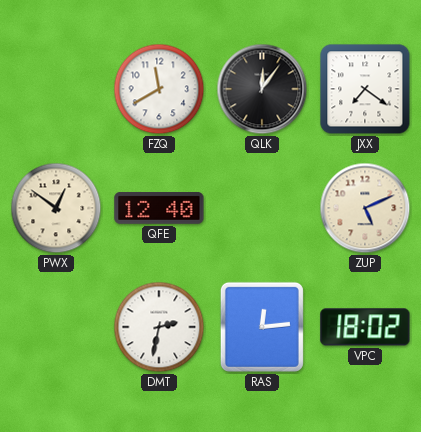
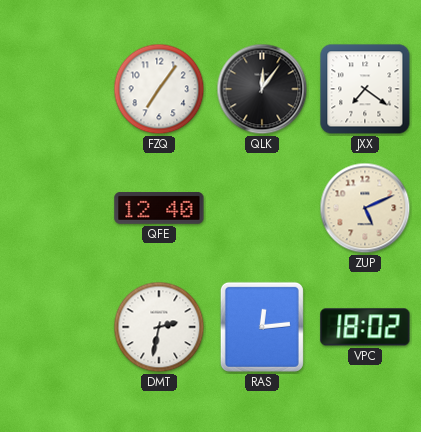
FZQ: 11:40 -> 7:06 (159, 89)
PWX: 12:51 -> none (56, 208)
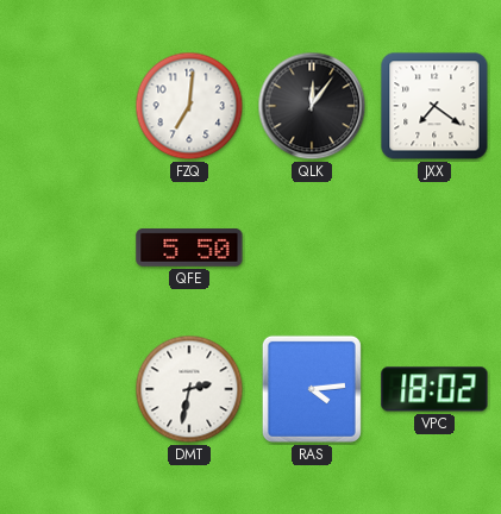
FZQ: 7:06 -> 7:01 (189, 106)
QFE: 12:40 -> 5:50 (189, 249)
ZUP: 5:11 -> none (365, 208)
RAS: 12:14 -> 4:14 (312, 389)
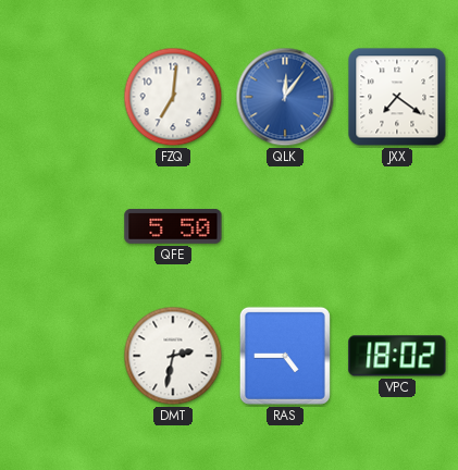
QLK dial: black -> blue (285, 97)
RAS: 4:14 -> 4:45 (285, 356)
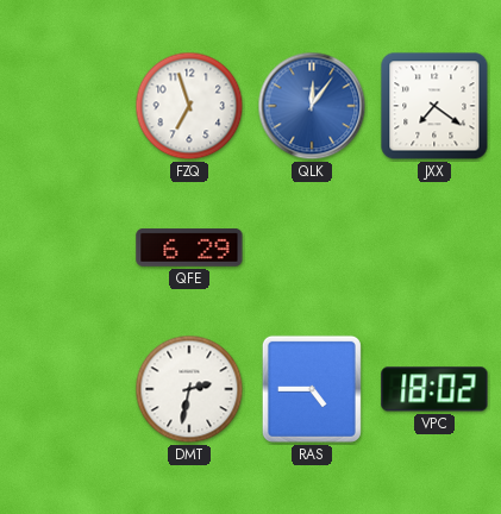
FZQ: 7:01 -> 6:57 (189, 106)
QFE: 5:50 -> 6:29 (189, 249)
